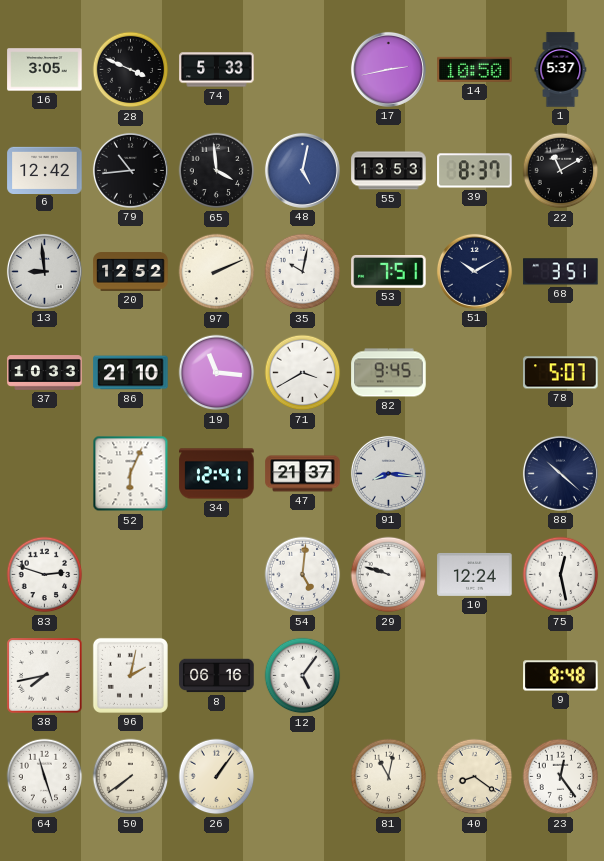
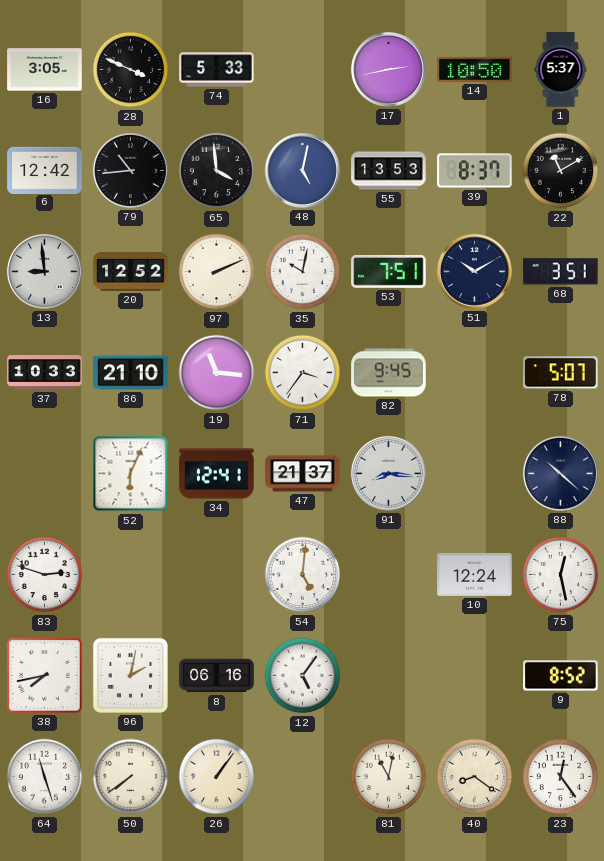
71: 3:40 -> 3:36 (303, 373)
29: 9:48 -> none (389, 575)
9: 8:48 -> 8:52 (561, 676)
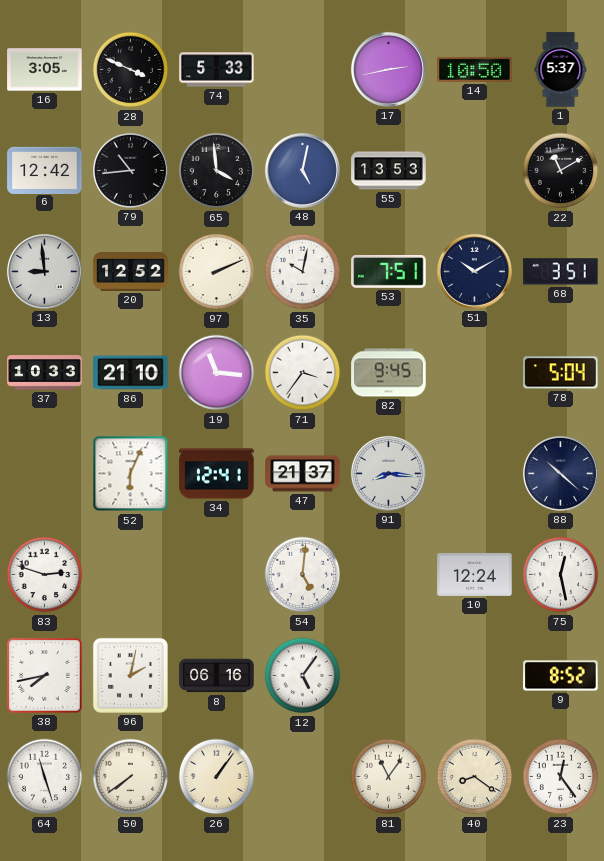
39: 8:37 -> none (475, 171)
78: 5:07 -> 5:04 (561, 373)
81: 11:02 -> 11:06 (389, 777)
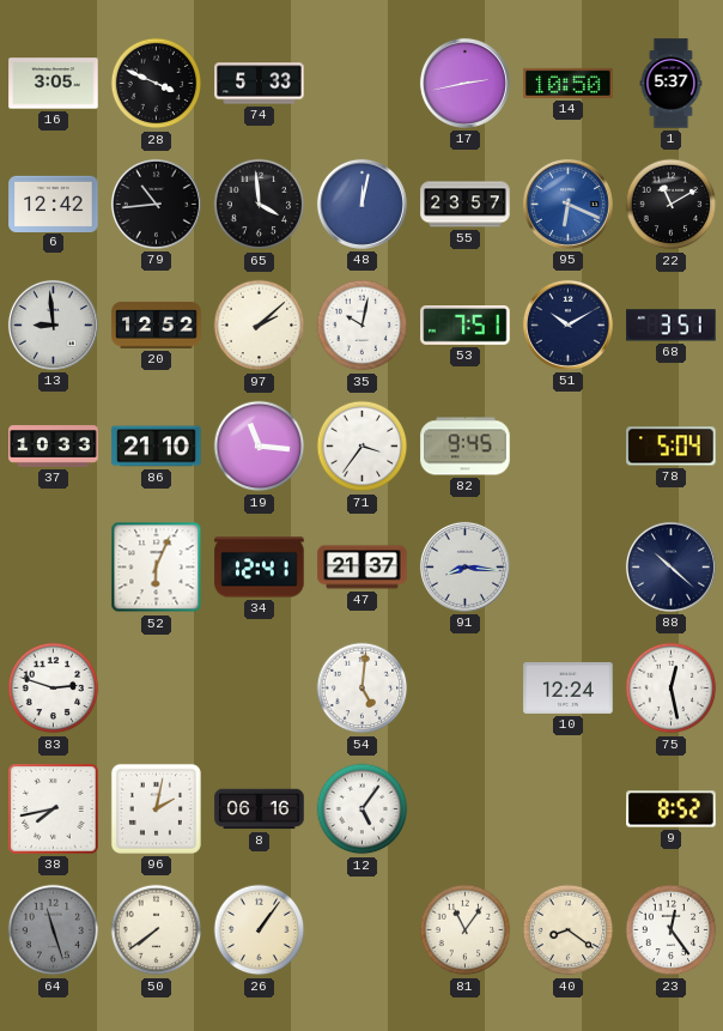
48: 5:02 -> 12:02 (361, 204)
55: 13:53 -> 23:57 (466, 205)
95: none -> 6:19 (567, 204)
97: 2:11 -> 2:08 (260, 326)
64 dial: white -> grey (54, 930)
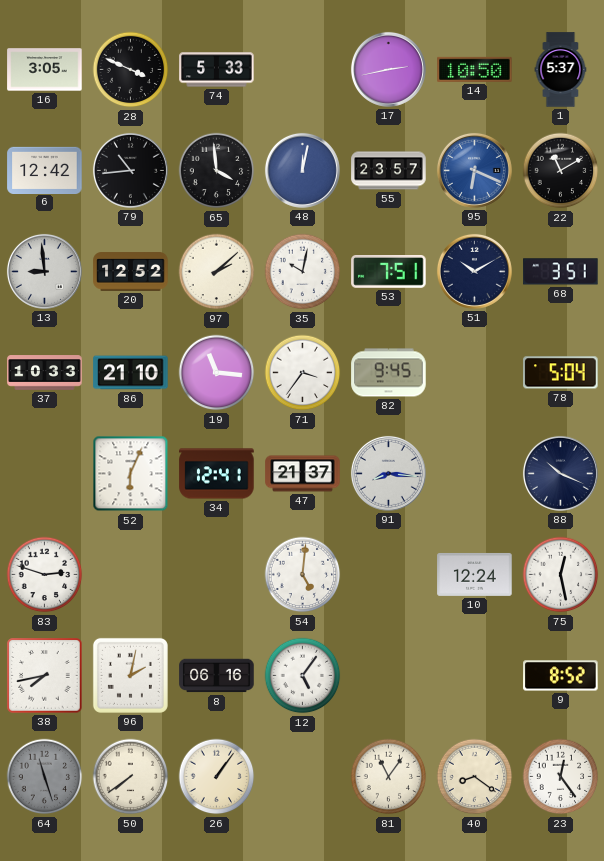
88: 10:22 -> 10:19 (560, 473)
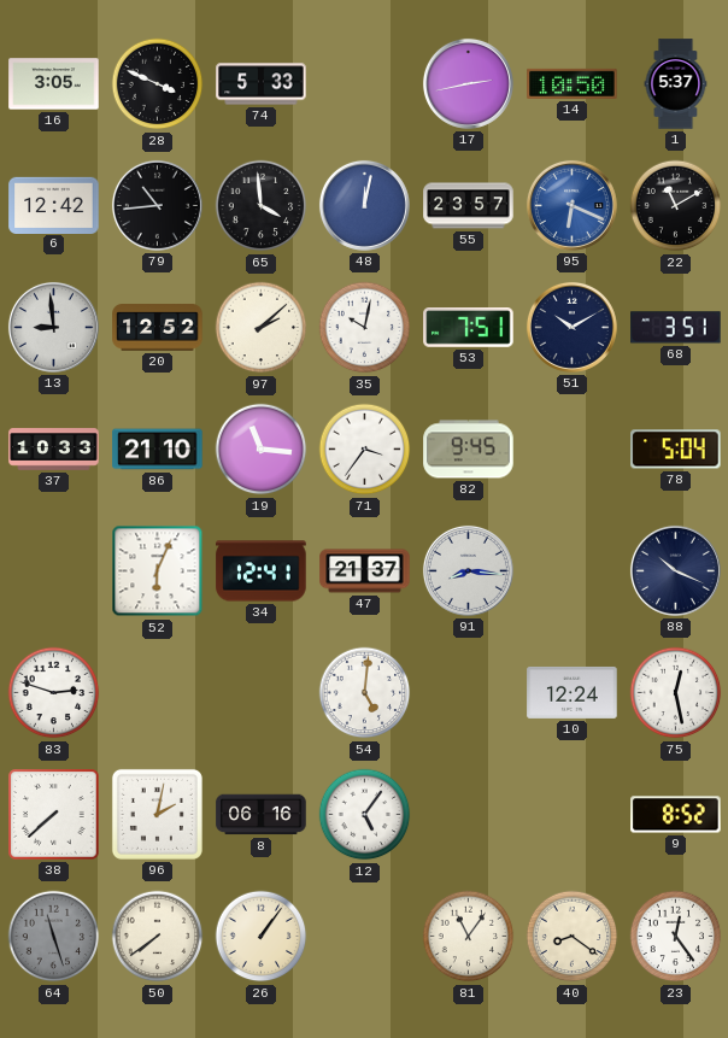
38: 7:43 -> 7:38 (54, 815)
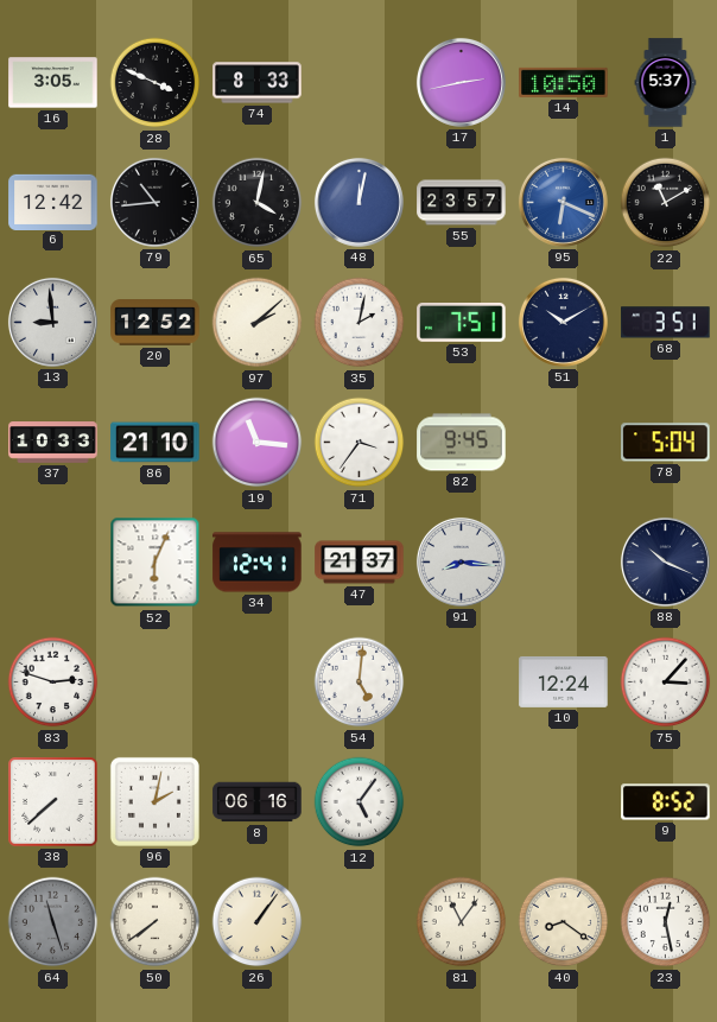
74: 5:33 -> 8:33 (258, 83)
65: 3:59 -> 4:02 (258, 203)
35: 10:02 -> 2:02 (360, 323)
75: 12:28 -> 3:07 (666, 683)
23: 12:24 -> 12:28 (666, 922)
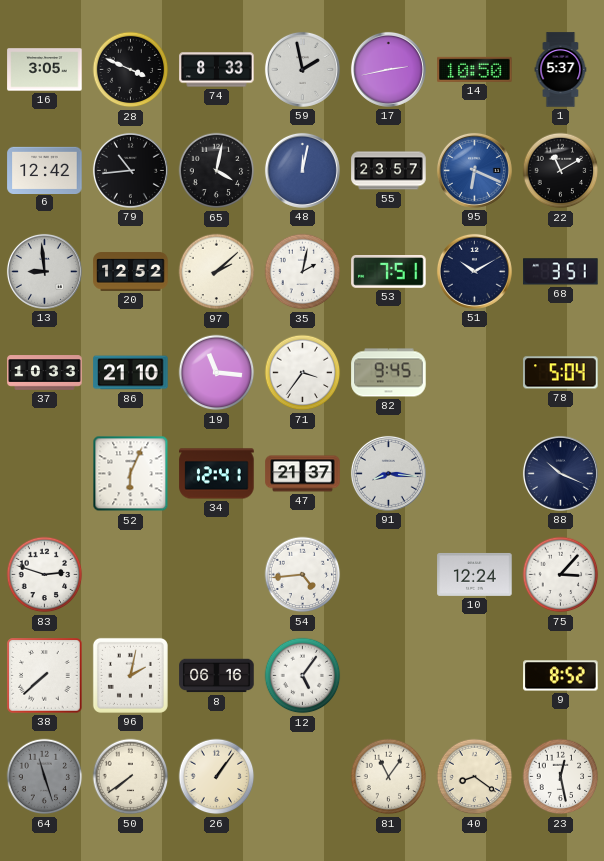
59: none -> 1:58 (302, 69)
54: 5:01 -> 4:44 (303, 575)
